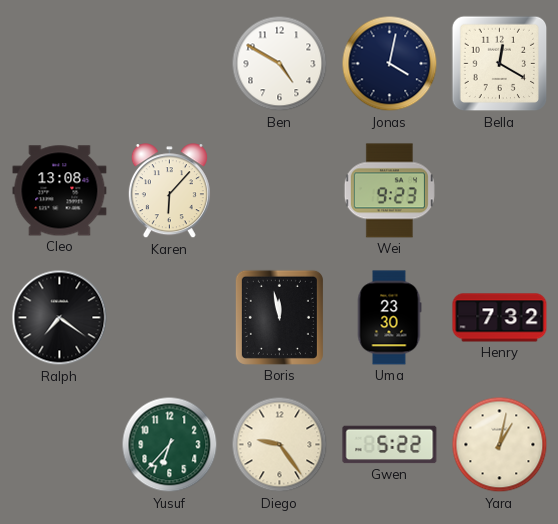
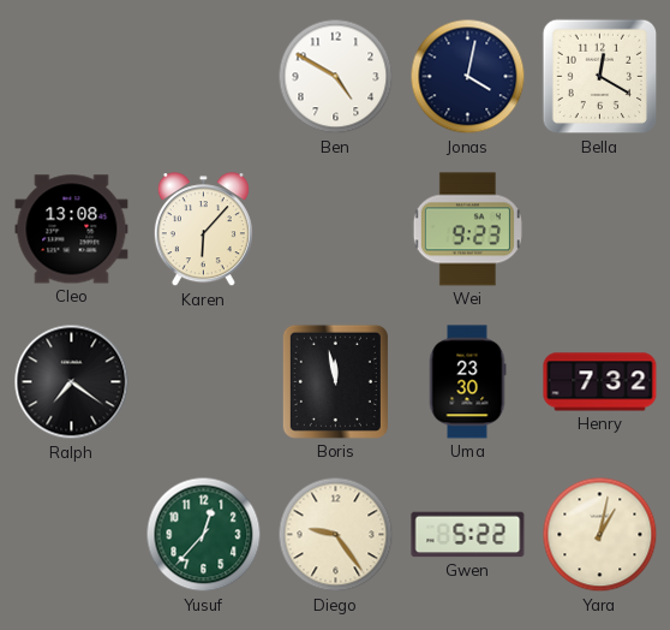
Yusuf: 6:37 -> 12:37 (204, 535)
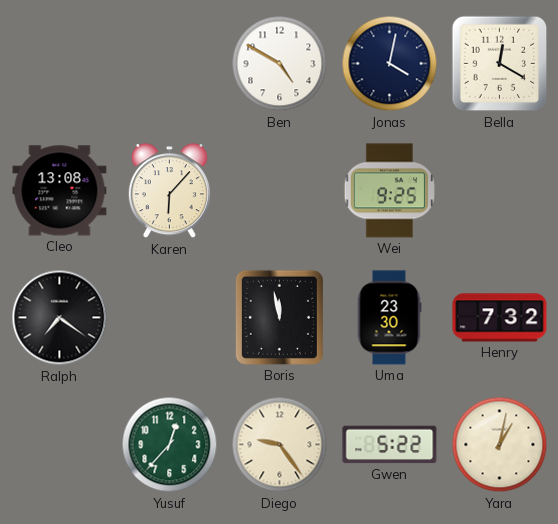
Wei: 9:23 -> 9:25 (389, 191)
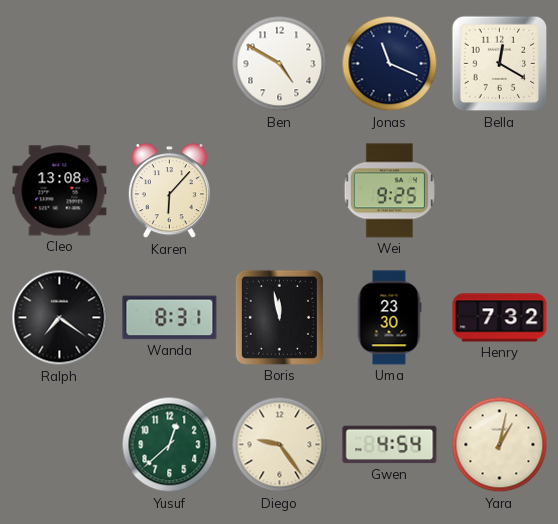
Jonas: 4:02 -> 11:19 (390, 64)
Wanda: none -> 8:31 (170, 318)
Yusuf: 12:37 -> 12:38 (170, 445)
Gwen: 5:22 -> 4:54 (390, 445)
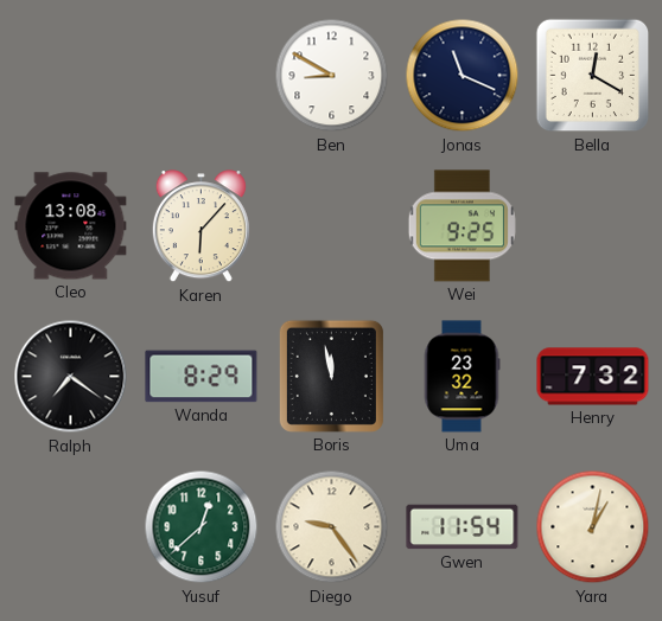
Ben: 4:50 -> 8:50 (332, 76)
Wanda: 8:31 -> 8:29 (202, 377)
Uma: 23:30 -> 23:32 (462, 377)
Gwen: 4:54 -> 11:54 (463, 527)
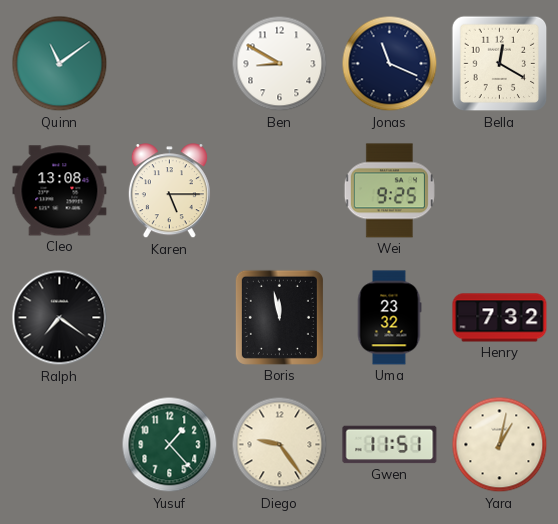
Quinn: none -> 11:09 (60, 64)
Karen: 6:07 -> 5:15 (169, 191)
Wanda: 8:29 -> none (202, 377)
Yusuf: 12:38 -> 1:23 (170, 445)
Gwen: 11:54 -> 11:51 (390, 445)
